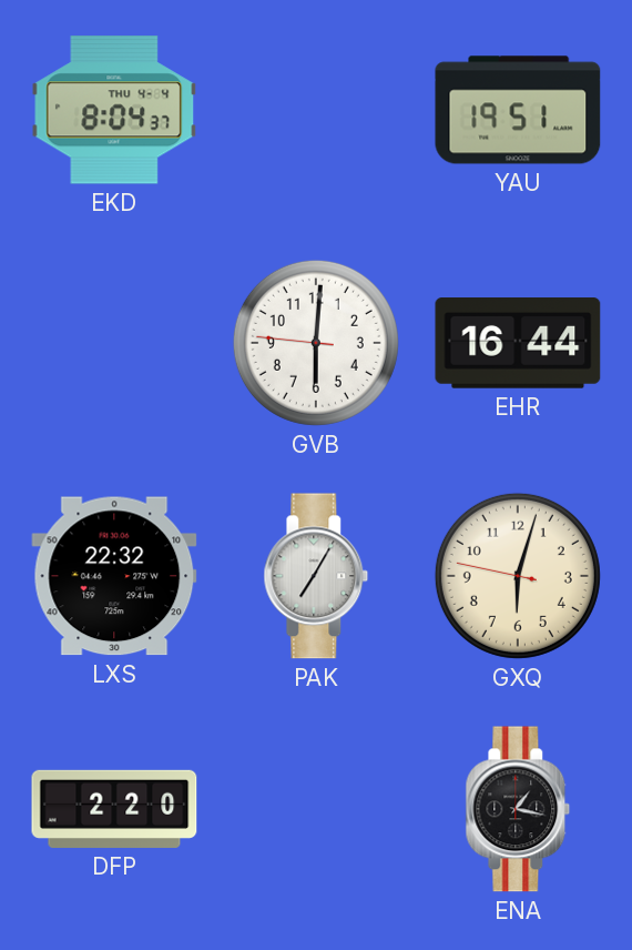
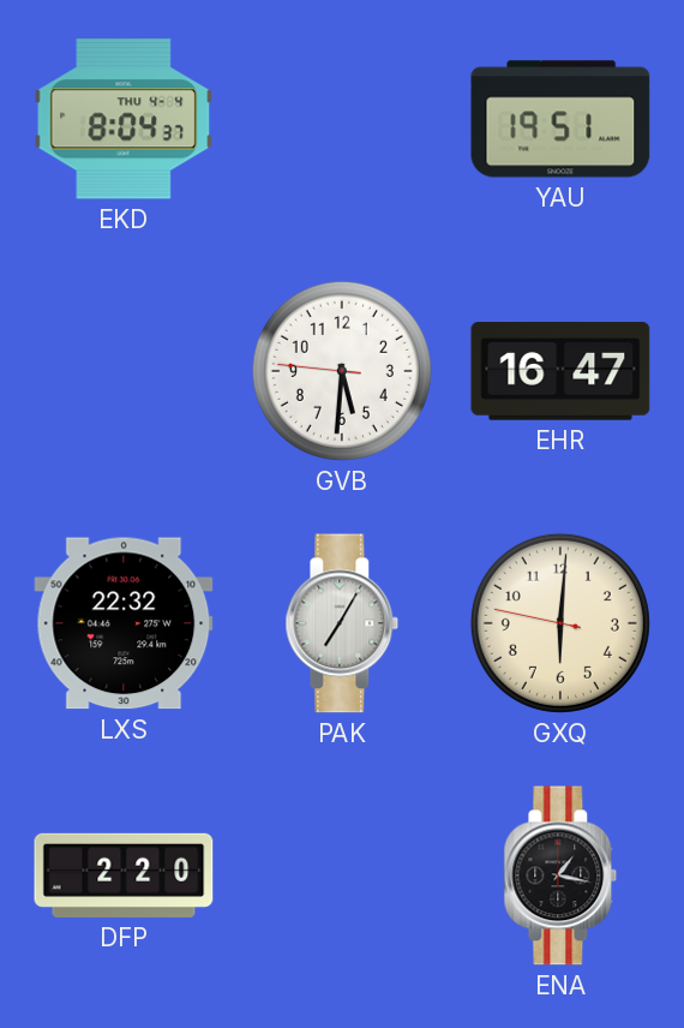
GVB: 6:00 -> 5:30 (342, 371)
EHR: 16:44 -> 16:47 (560, 371)
GXQ: 6:02 -> 6:00 (560, 623)
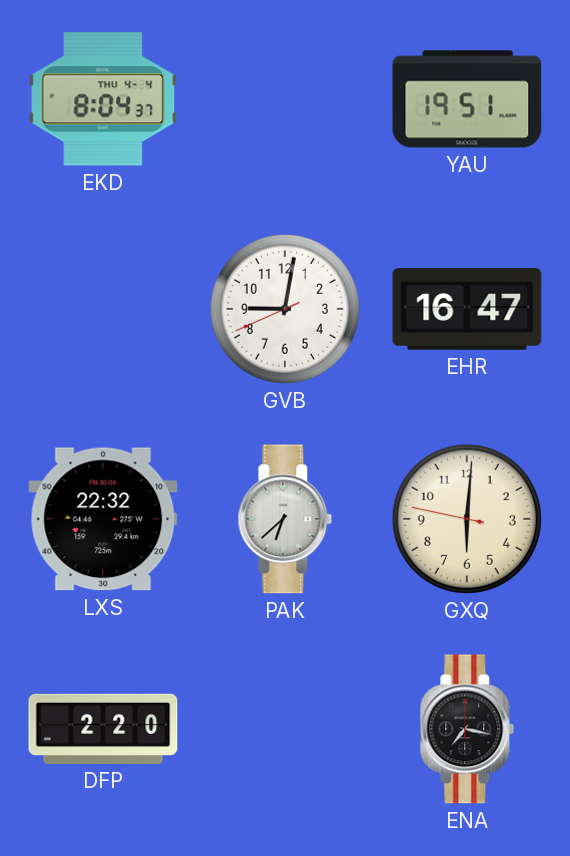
GVB: 5:30 -> 9:01 (285, 309)
PAK: 7:05 -> 6:38 (285, 519)
ENA: 1:17 -> 7:17 (467, 729)
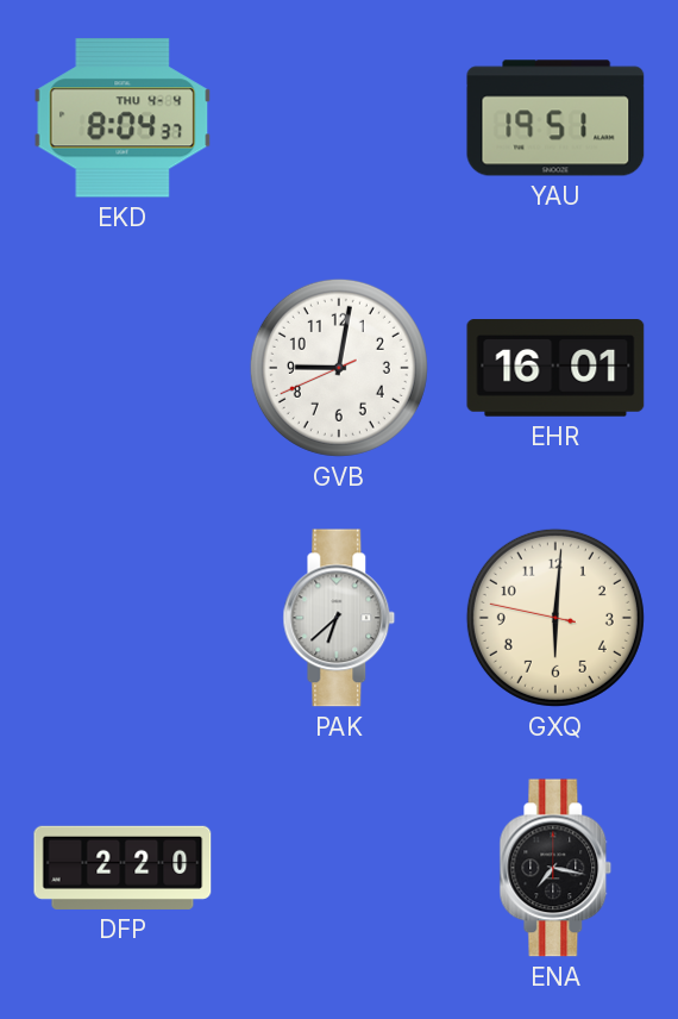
EHR: 16:47 -> 16:01 (555, 368)
LXS: 22:32 -> none (103, 519)
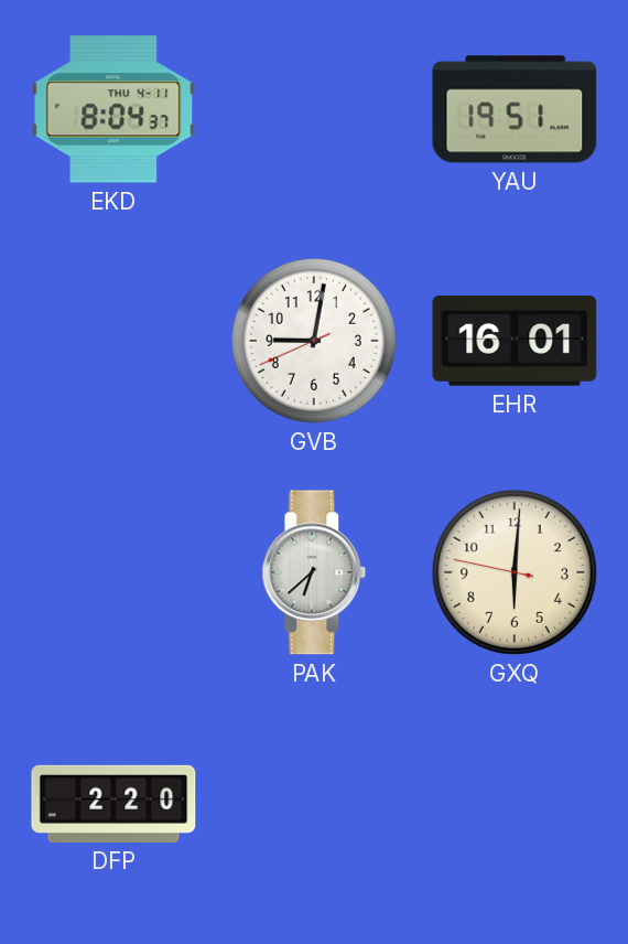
EKD date: THU 4-4 -> THU 4-11 (113, 109)
ENA: 7:17 -> none (555, 868)
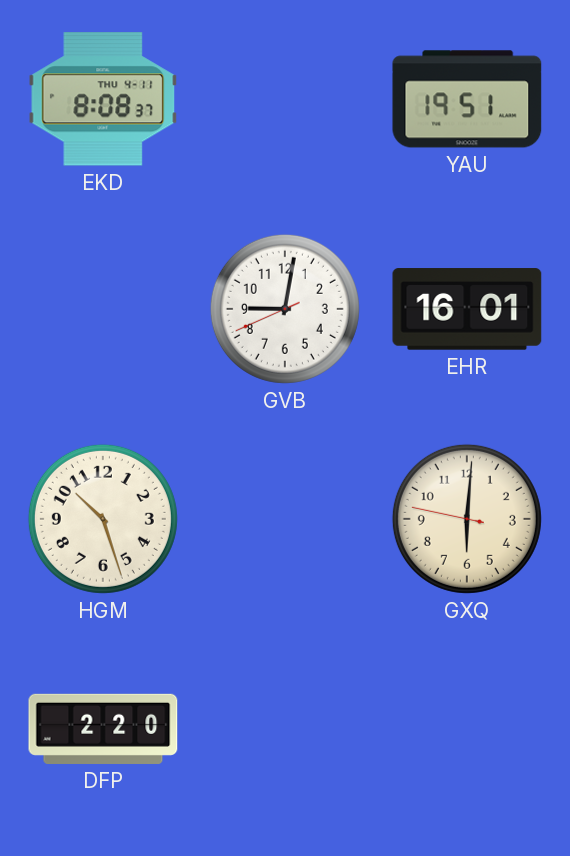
EKD: 8:04 -> 8:08 (103, 99)
HGM: none -> 10:27 (103, 519)
PAK: 6:38 -> none (314, 572)
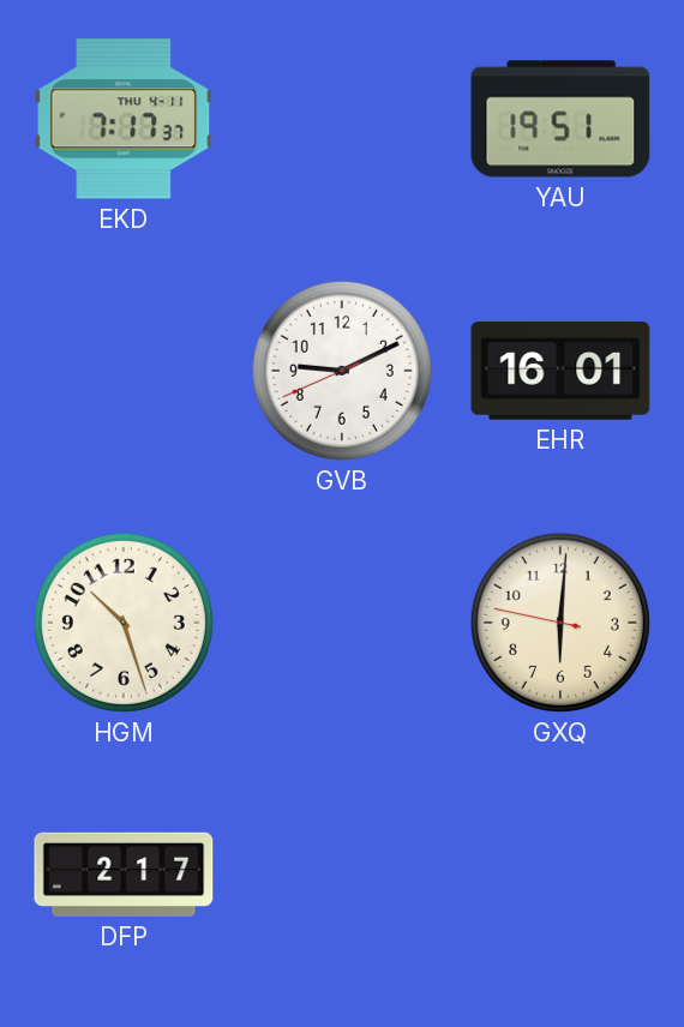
EKD: 8:08 -> 7:17 (124, 119)
GVB: 9:01 -> 9:10 (342, 371)
DFP: 2:20 -> 2:17 (124, 875)
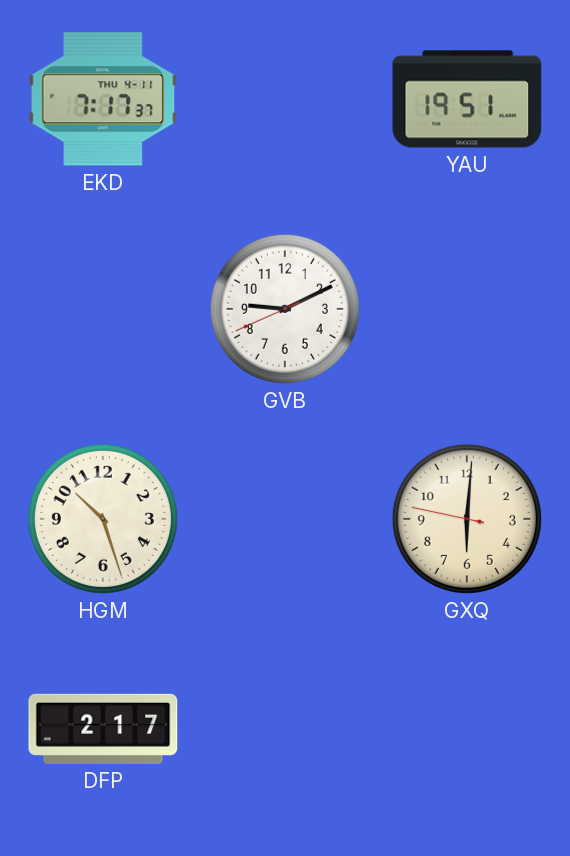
EHR: 16:01 -> none (560, 371)
